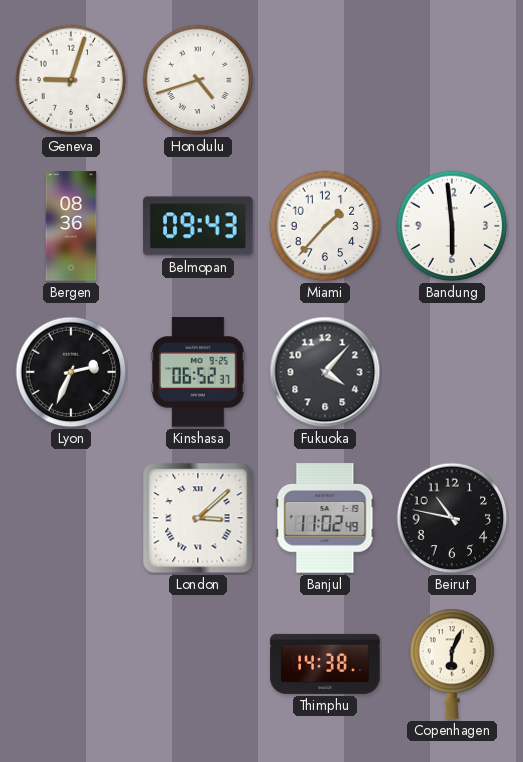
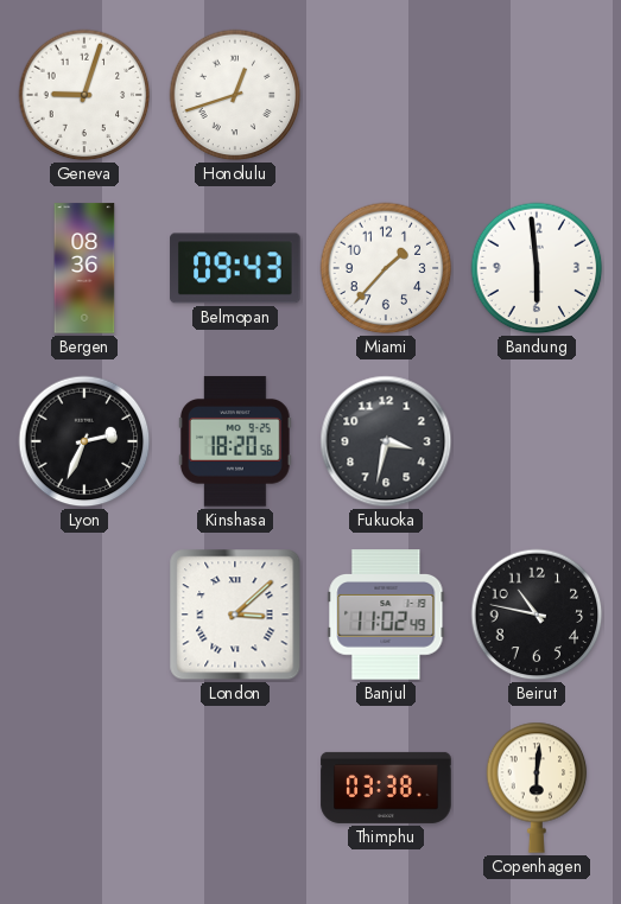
Honolulu: 4:42 -> 12:42 (235, 95)
Kinshasa: 06:52 -> 18:20 (235, 441)
Fukuoka: 4:07 -> 3:32 (386, 441)
Thimphu: 14:38 -> 03:38 (386, 788)
Copenhagen: 6:04 -> 6:01 (537, 788)
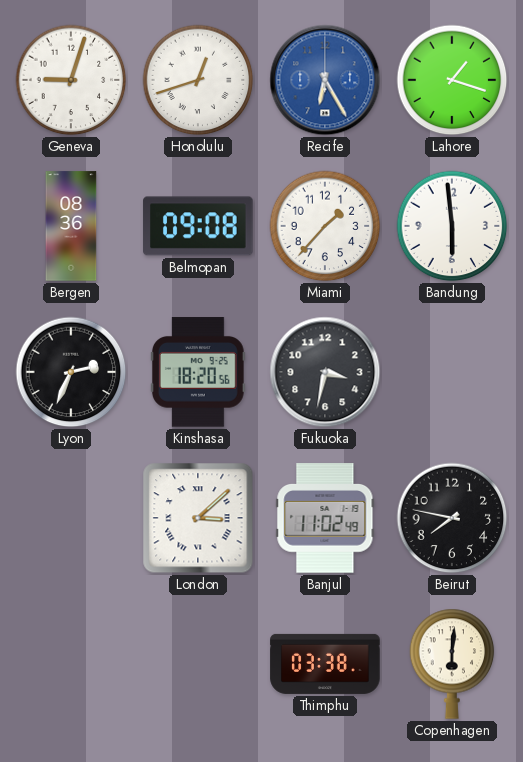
Recife: none -> 6:25 (325, 80)
Lahore: none -> 1:18 (452, 80)
Belmopan: 09:43 -> 09:08 (198, 226)
Beirut: 10:47 -> 7:47 (452, 518)
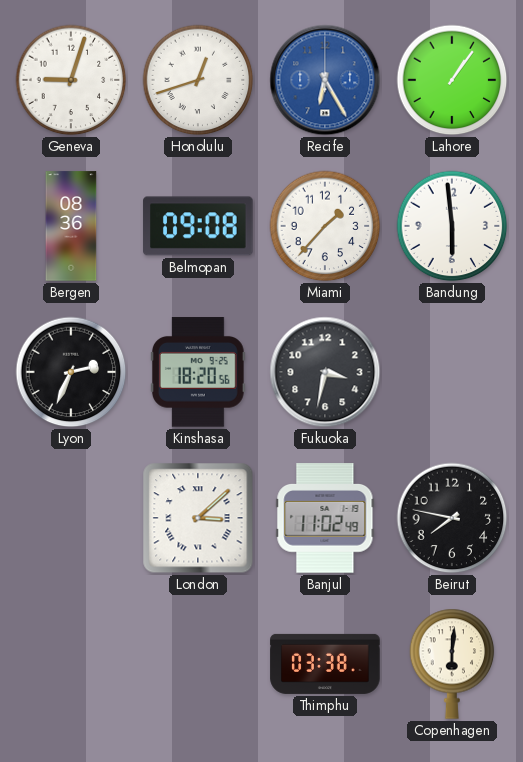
Lahore: 1:18 -> 1:06 (452, 80)
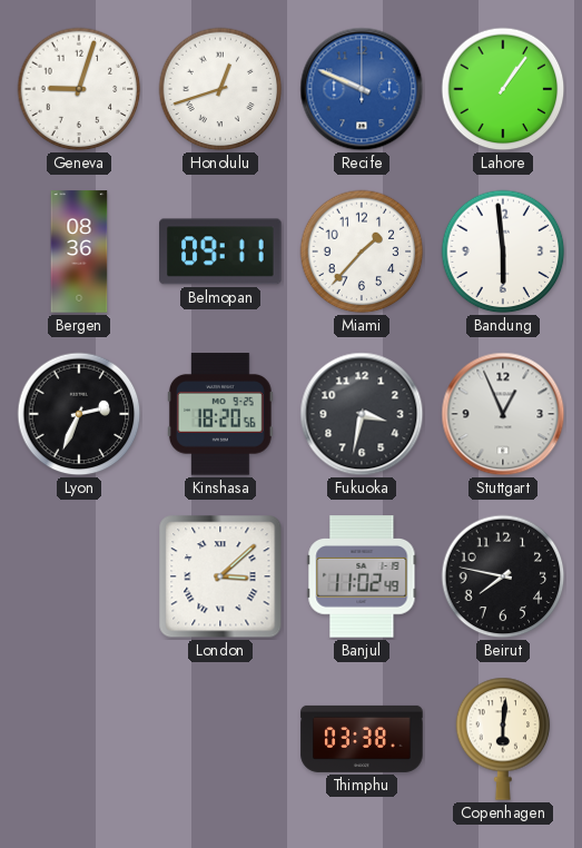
Recife: 6:25 -> 9:49 (362, 89)
Belmopan: 09:08 -> 09:11 (220, 252)
Stuttgart: none -> 12:56 (503, 414)
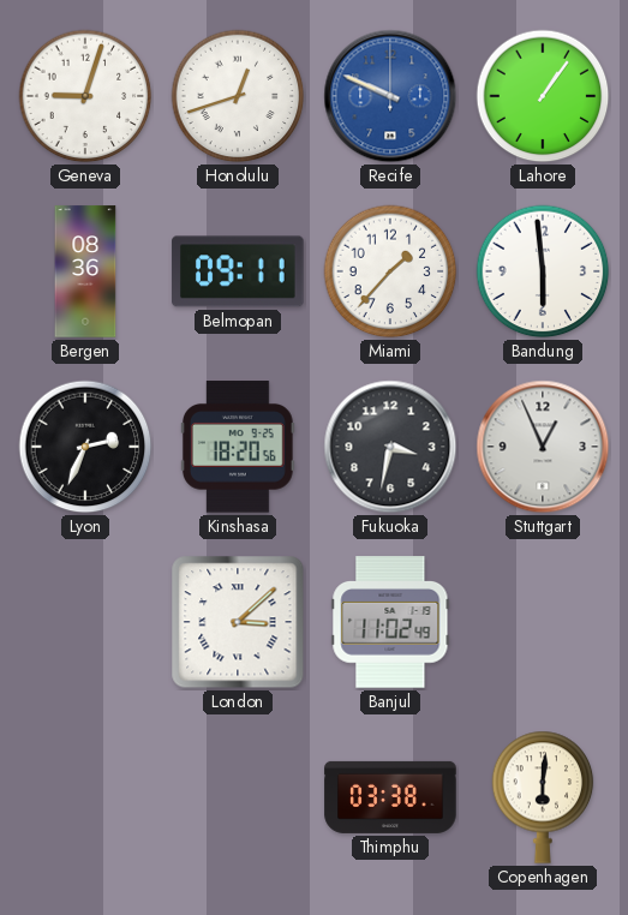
Beirut: 7:47 -> none (503, 576)
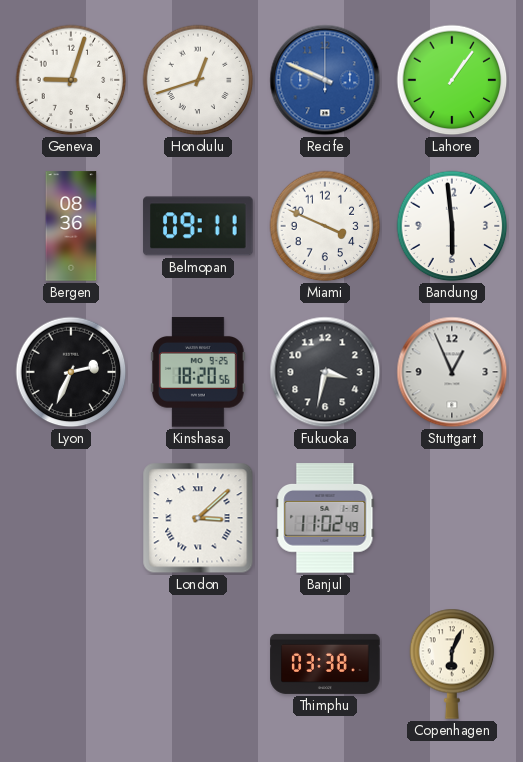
Miami: 1:37 -> 3:49 (325, 226)
Copenhagen: 6:01 -> 6:04 (452, 664)
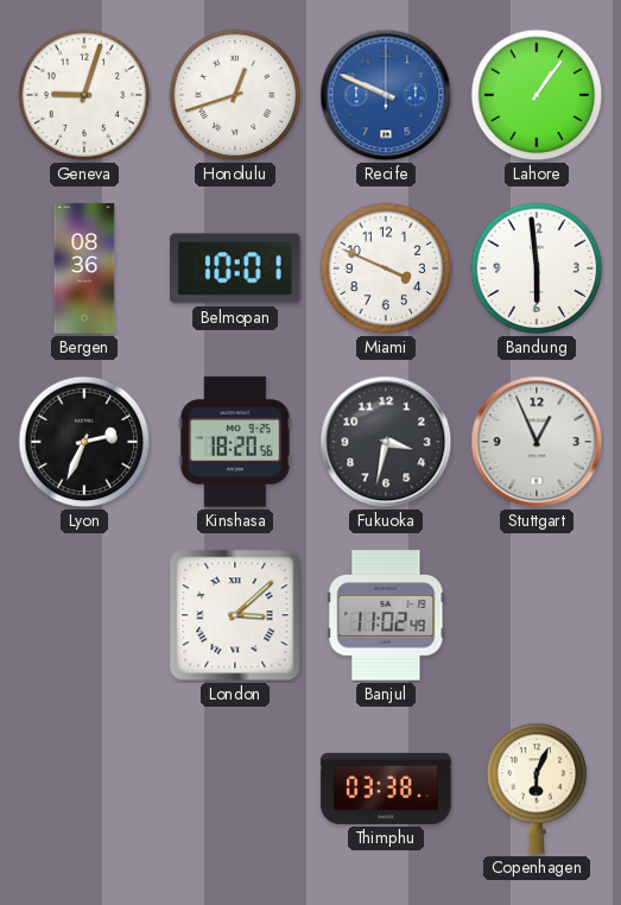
Belmopan: 09:11 -> 10:01 (235, 268)
